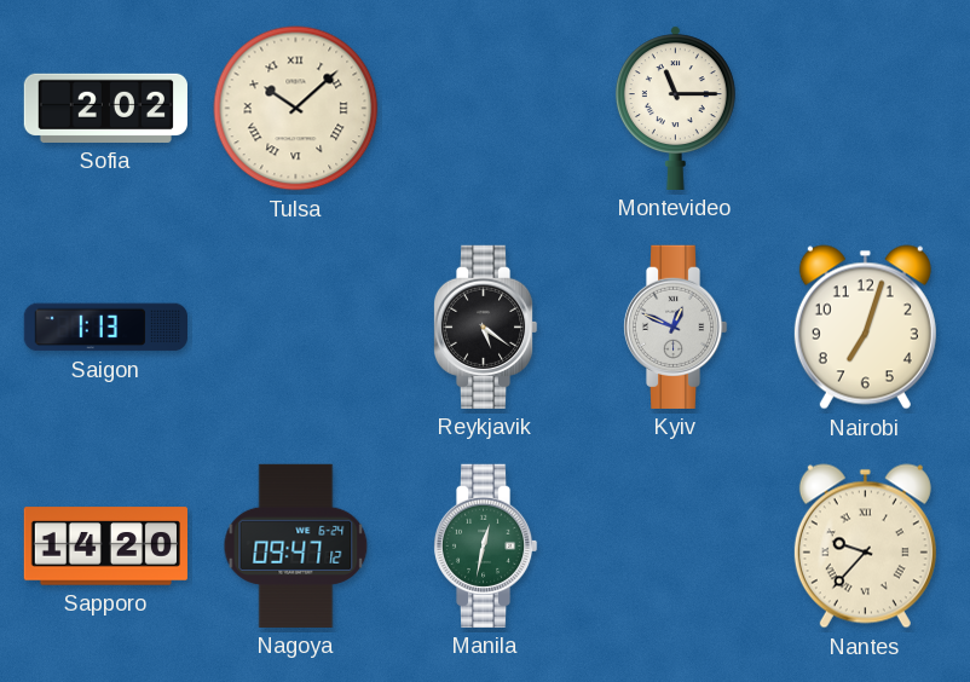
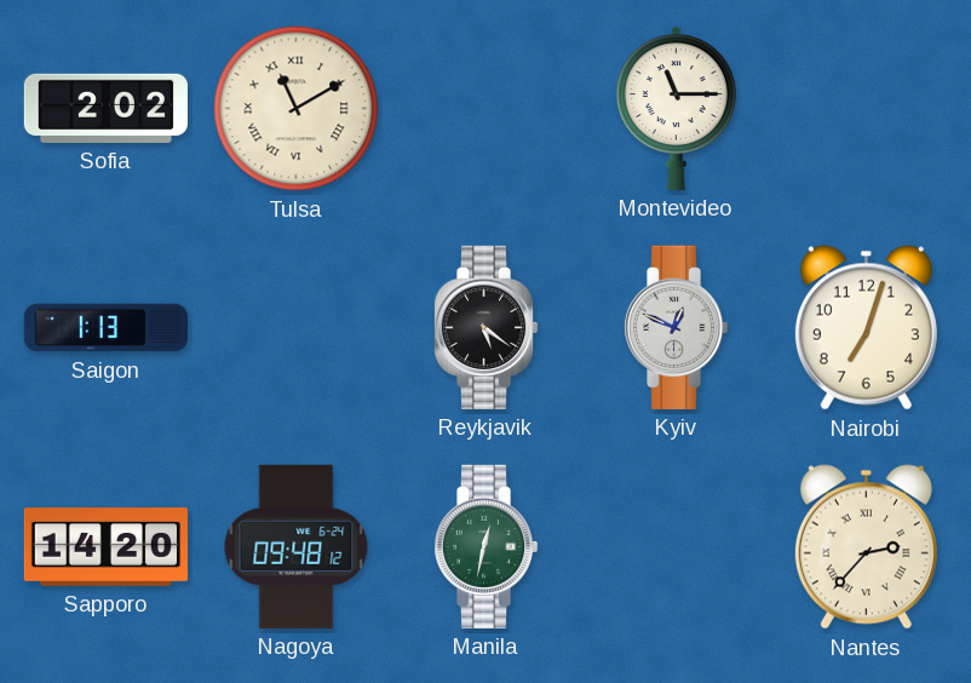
Tulsa: 10:08 -> 11:10 (297, 109)
Nagoya: 09:47 -> 09:48 (297, 546)
Nantes: 9:37 -> 2:37 (866, 547)
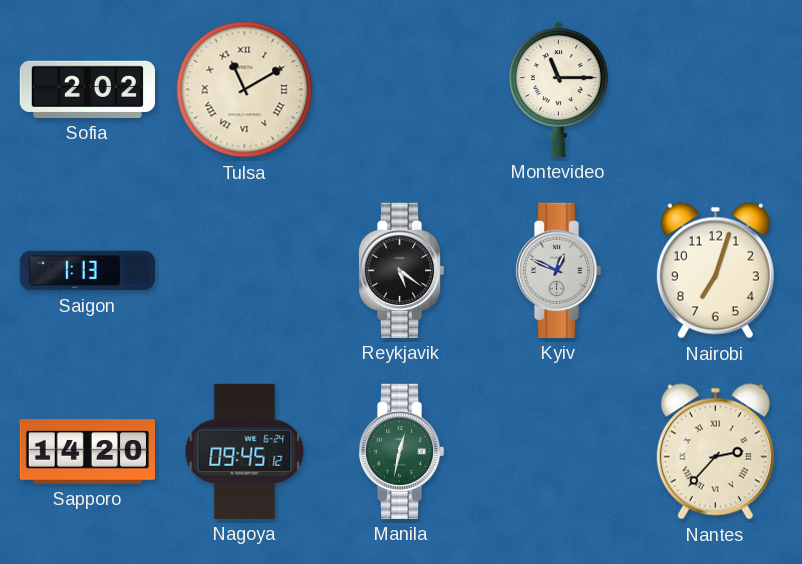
Nagoya: 09:48 -> 09:45 (245, 451)
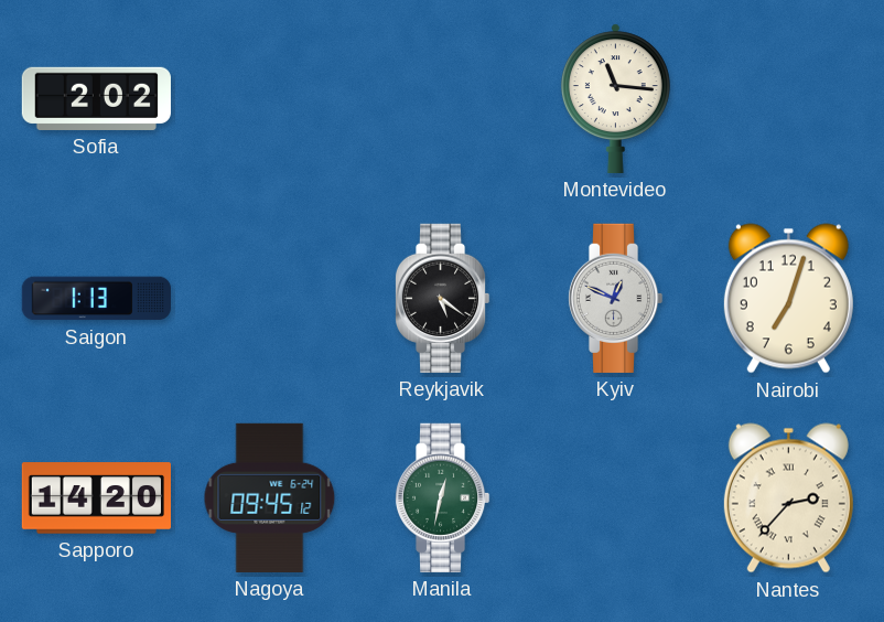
Tulsa: 11:10 -> none (245, 90)
Montevideo: 11:15 -> 11:16 (615, 98)
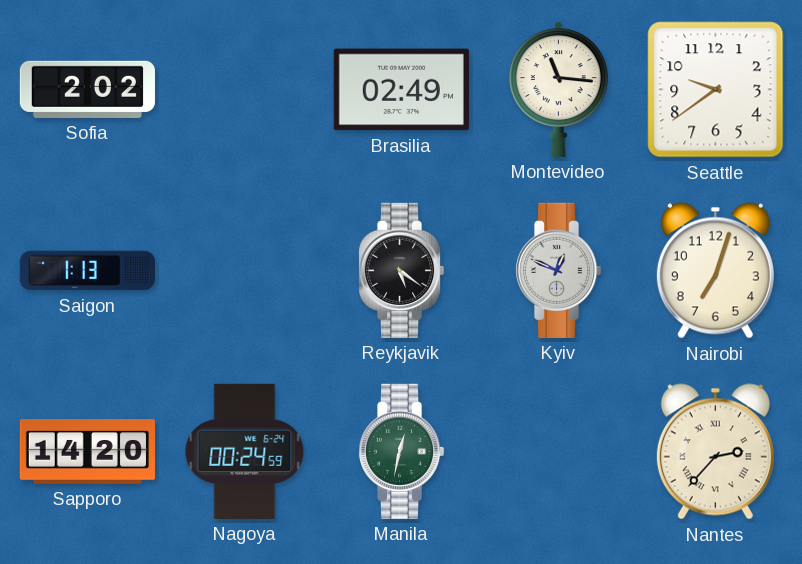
Brasilia: none -> 02:49 (401, 90)
Seattle: none -> 9:39 (716, 90)
Nagoya: 09:45 -> 00:24 (245, 451)
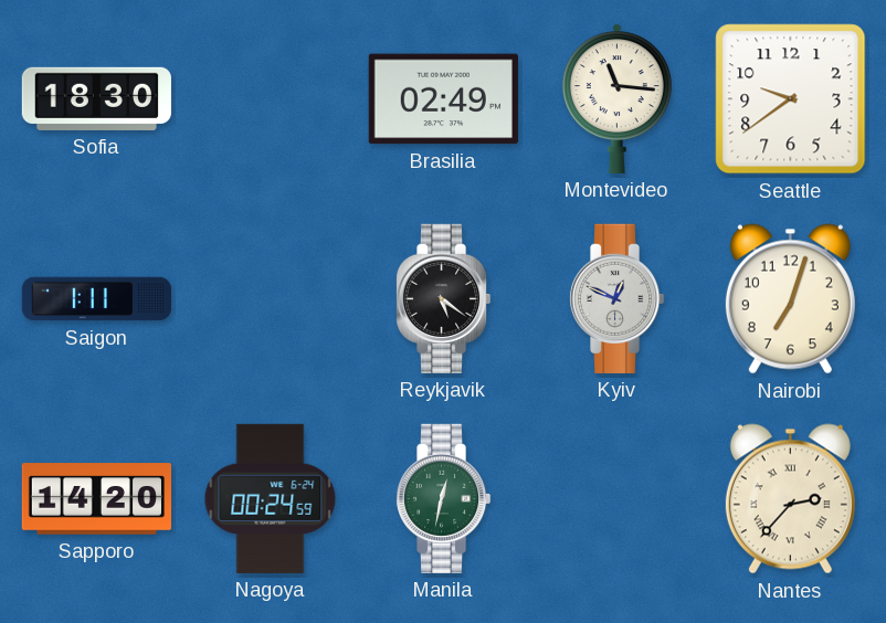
Sofia: 2:02 -> 18:30 (96, 98)
Saigon: 1:13 -> 1:11 (96, 299)
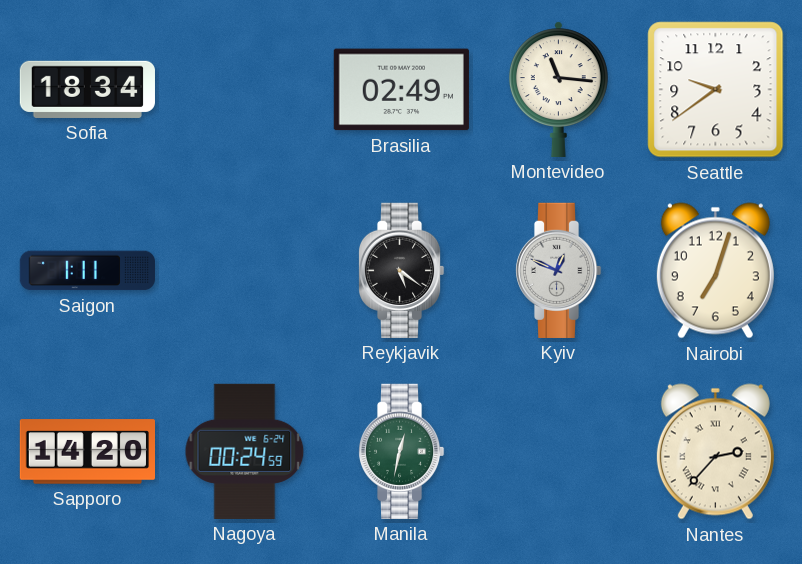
Sofia: 18:30 -> 18:34 (87, 89)
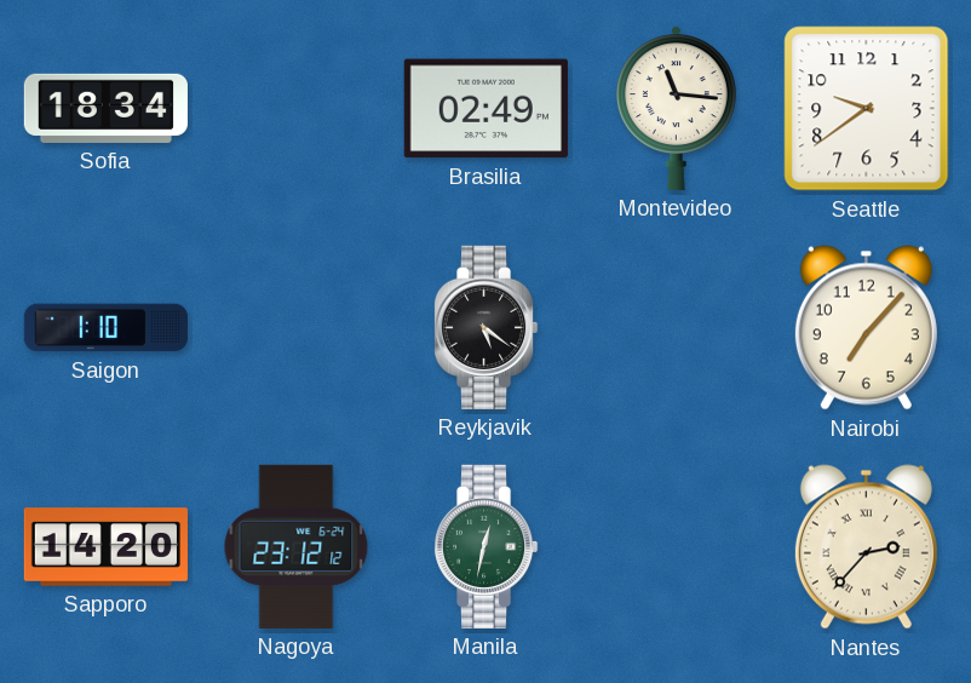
Saigon: 1:11 -> 1:10 (105, 328)
Kyiv: 12:49 -> none (558, 270)
Nairobi: 7:03 -> 7:07 (866, 328)
Nagoya: 00:24 -> 23:12 (297, 546)
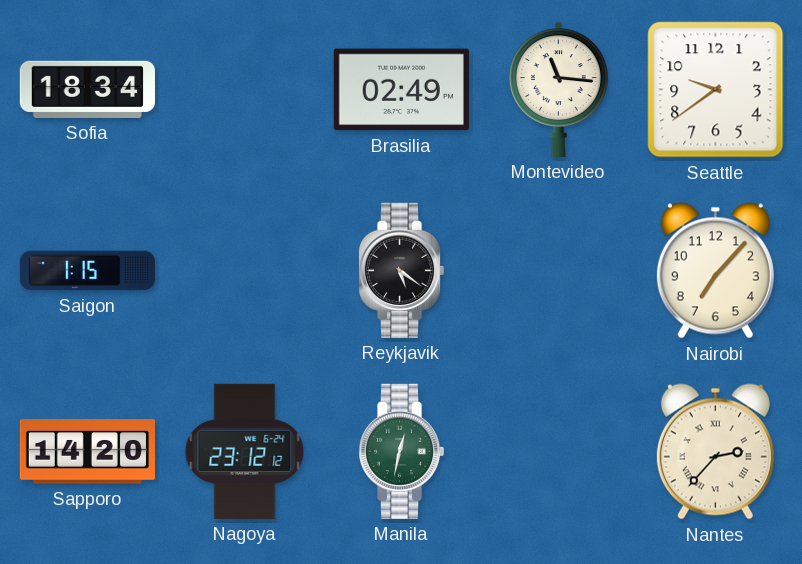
Saigon: 1:10 -> 1:15 (87, 271)
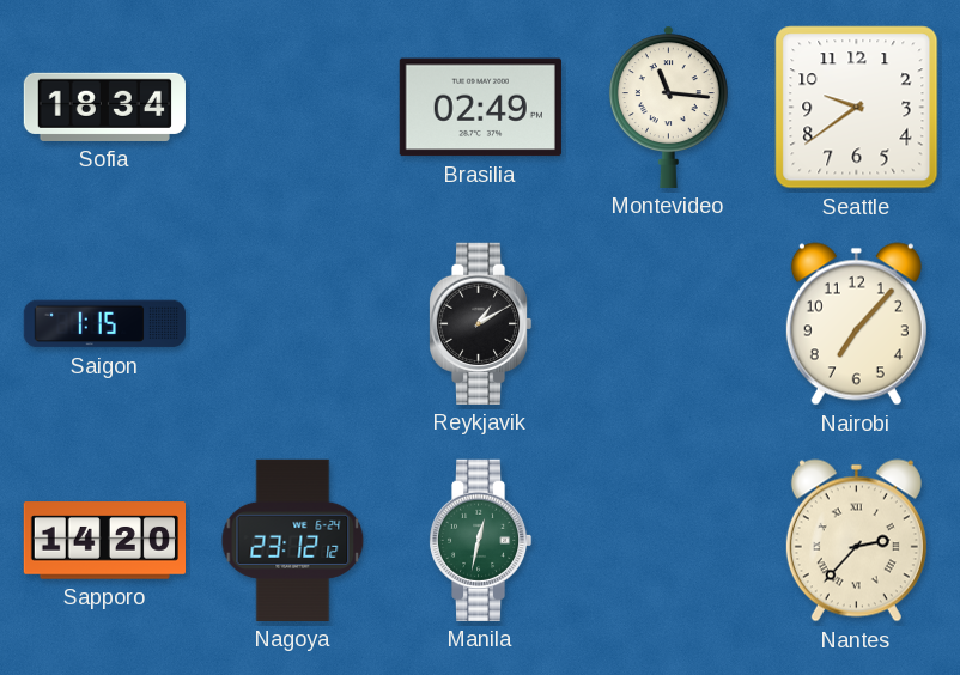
Reykjavik: 5:21 -> 1:10 (480, 323)
